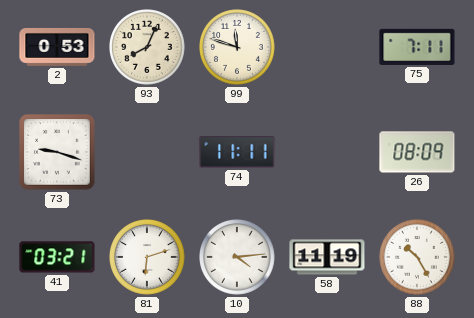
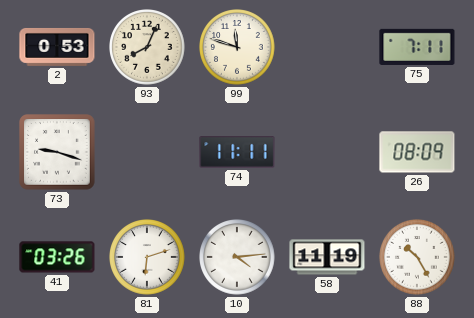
41: 03:21 -> 03:26 (57, 257)
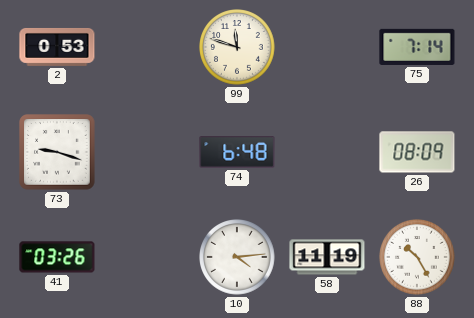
93: 8:04 -> none (148, 48)
75: 7:11 -> 7:14 (417, 47)
74: 11:11 -> 6:48 (237, 152)
81: 6:12 -> none (148, 258)
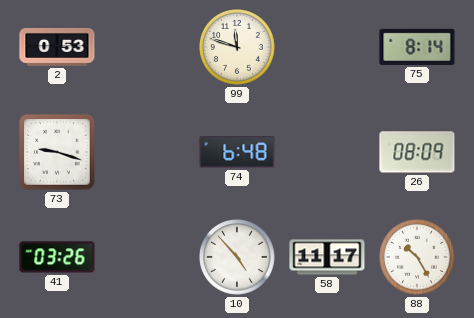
75: 7:14 -> 8:14 (417, 47)
10: 4:14 -> 4:53 (238, 258)
58: 11:19 -> 11:17 (327, 257)
